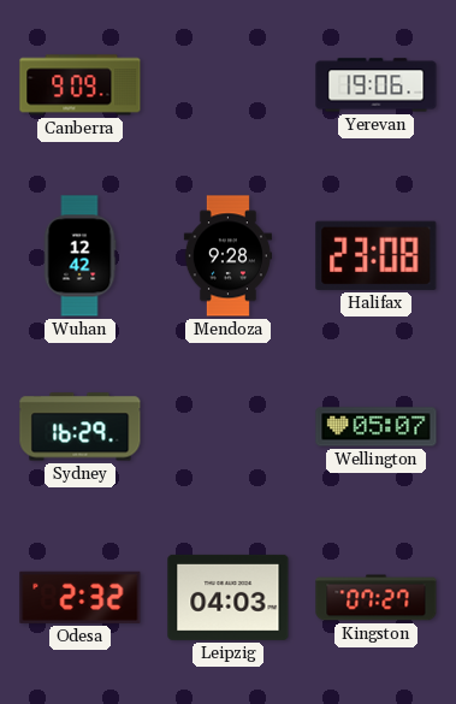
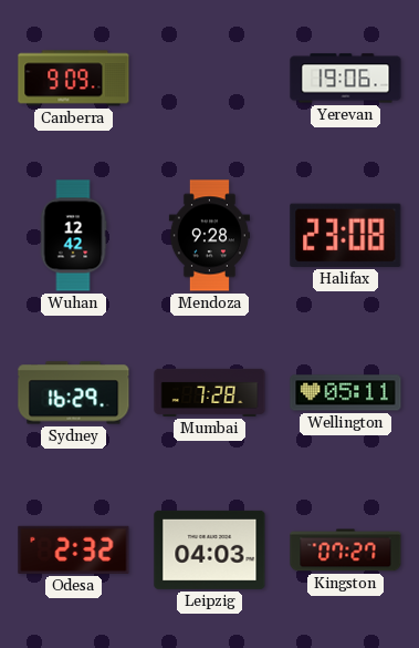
Mumbai: none -> 7:28 (210, 392)
Wellington: 05:07 -> 05:11 (346, 393)
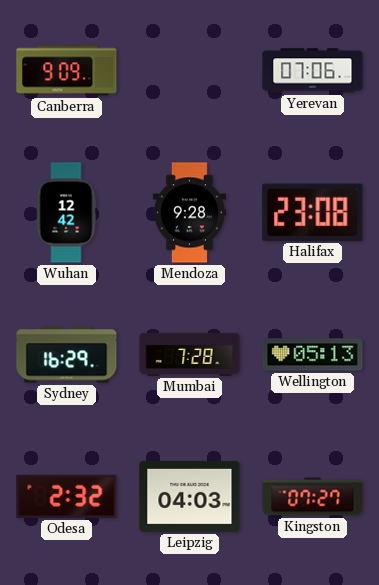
Yerevan: 19:06 -> 07:06 (313, 71)
Wellington: 05:11 -> 05:13 (313, 355)
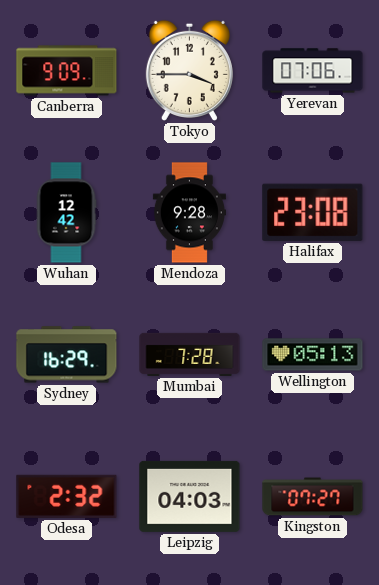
Tokyo: none -> 3:45 (189, 70)
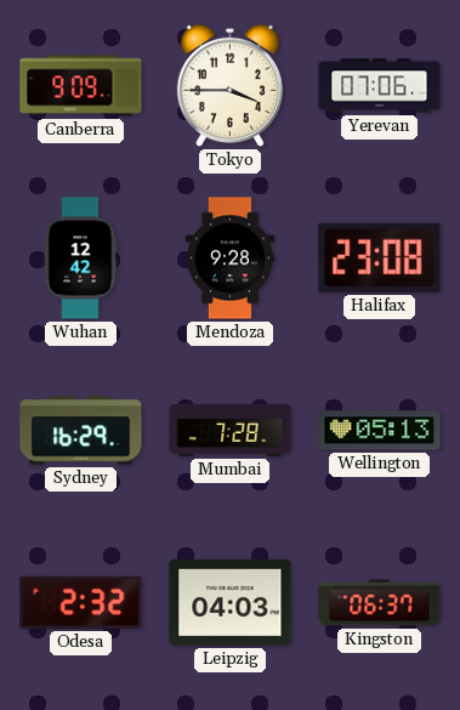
Kingston: 07:27 -> 06:37 (380, 603)
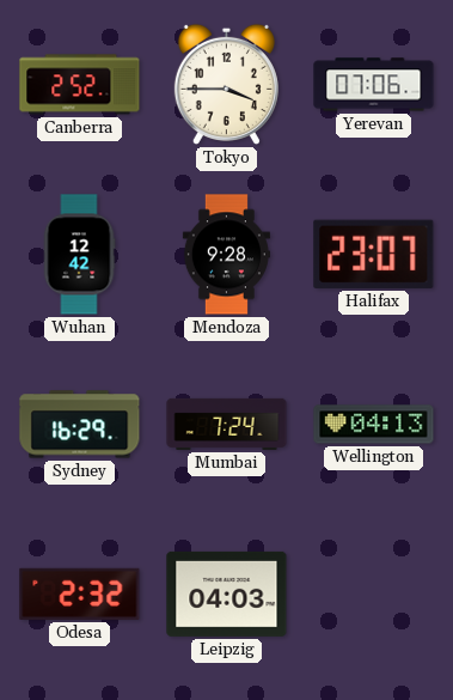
Canberra: 9:09 -> 2:52 (80, 85)
Halifax: 23:08 -> 23:07 (374, 254)
Mumbai: 7:28 -> 7:24 (227, 424)
Wellington: 05:13 -> 04:13 (374, 425)
Kingston: 06:37 -> none (380, 603)
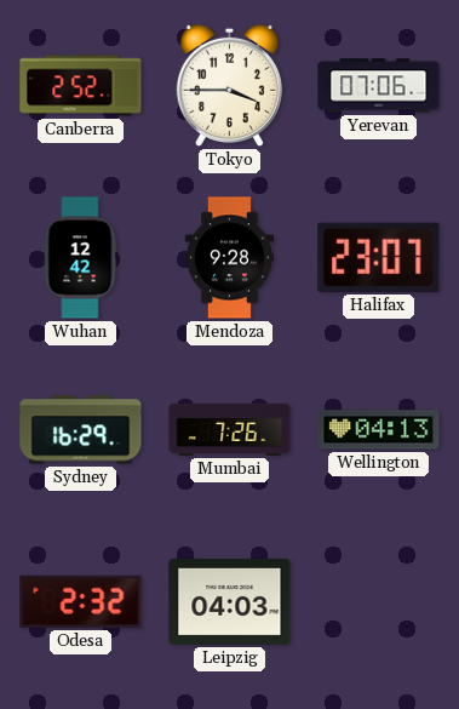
Mumbai: 7:24 -> 7:26 (230, 429)
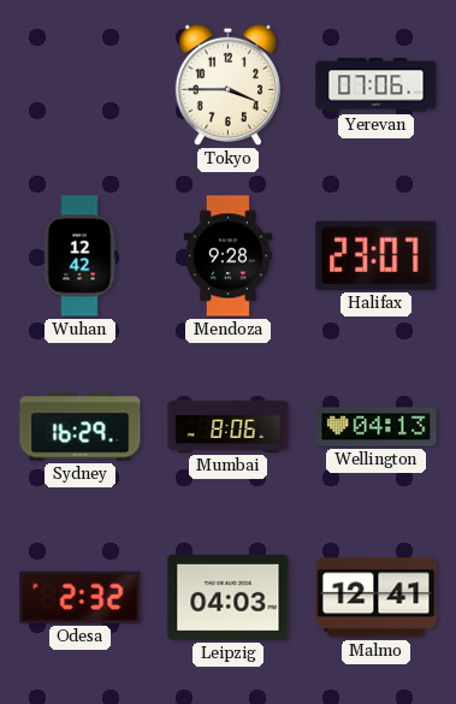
Canberra: 2:52 -> none (81, 86)
Mumbai: 7:26 -> 8:06 (229, 426)
Malmo: none -> 12:41 (377, 598)
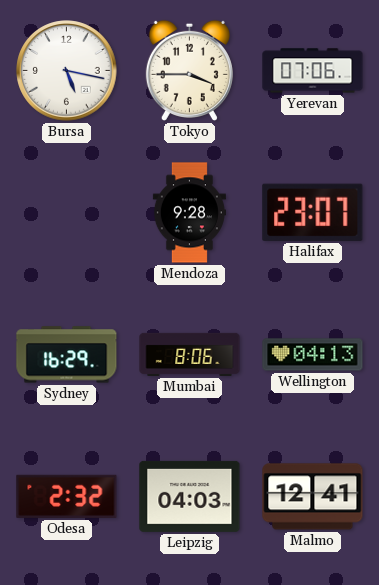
Bursa: none -> 5:17 (67, 71)
Wuhan: 12:42 -> none (79, 256)
